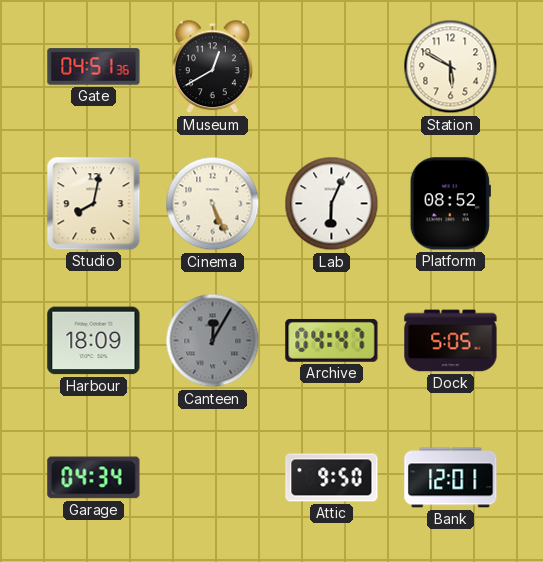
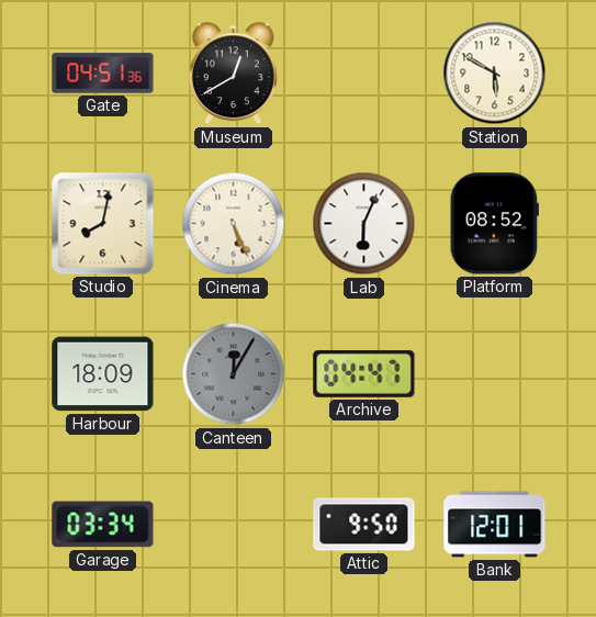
Dock: 5:05 -> none (451, 341)
Garage: 04:34 -> 03:34 (103, 525)
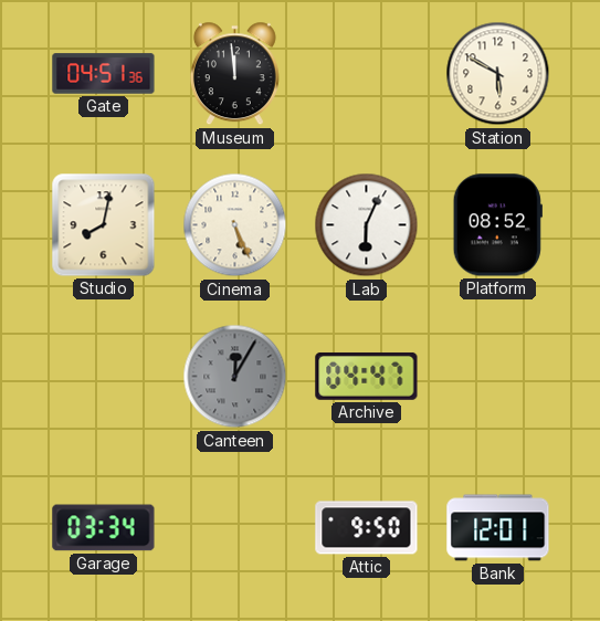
Museum: 12:40 -> 11:59 (234, 74)
Harbour: 18:09 -> none (103, 374)
